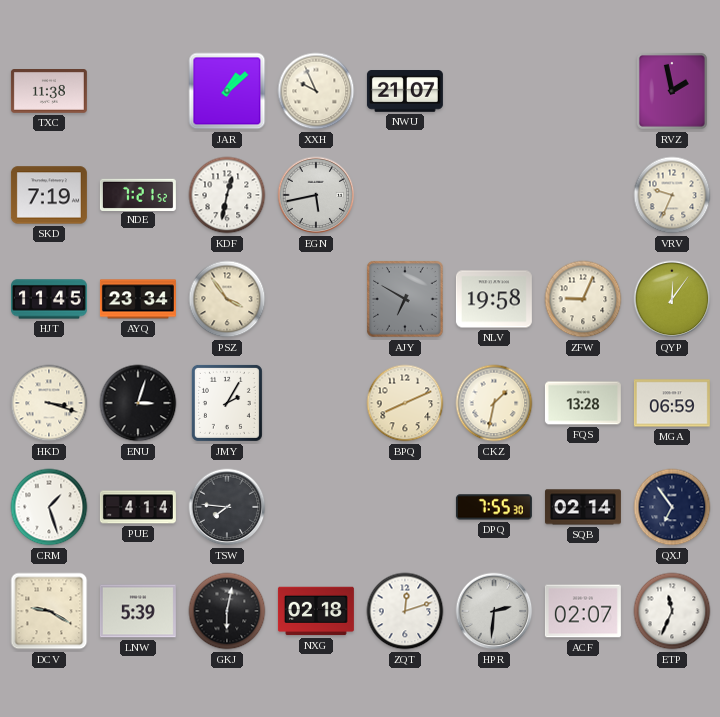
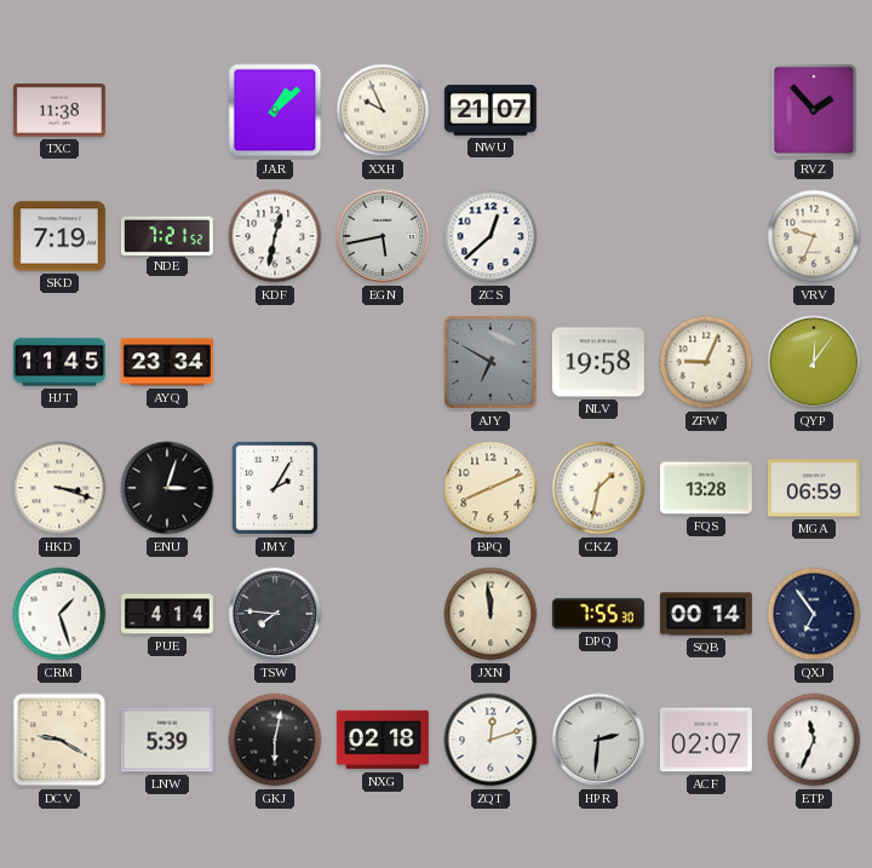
RVZ: 1:58 -> 1:53 (814, 110)
ZCS: none -> 12:38 (490, 236)
PSZ: 3:54 -> none (227, 299)
JXN: none -> 11:59 (490, 614)
SQB: 02:14 -> 00:14 (706, 614)
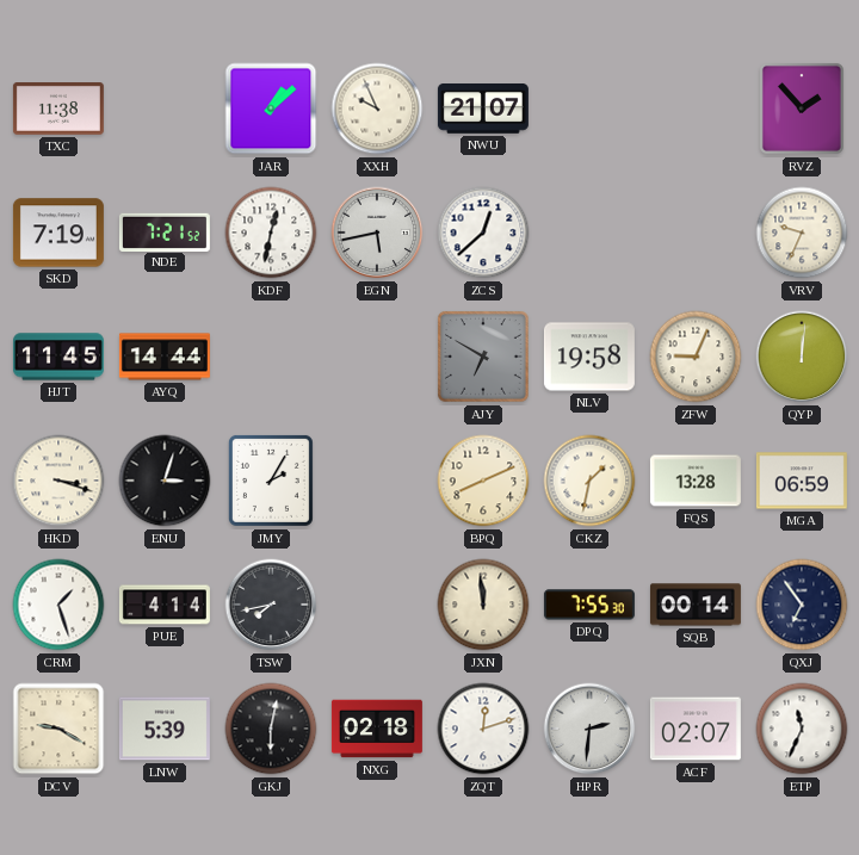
AYQ: 23:34 -> 14:44 (165, 357)
QYP: 12:06 -> 12:01 (802, 357)
TSW: 7:46 -> 7:43 (271, 605)
